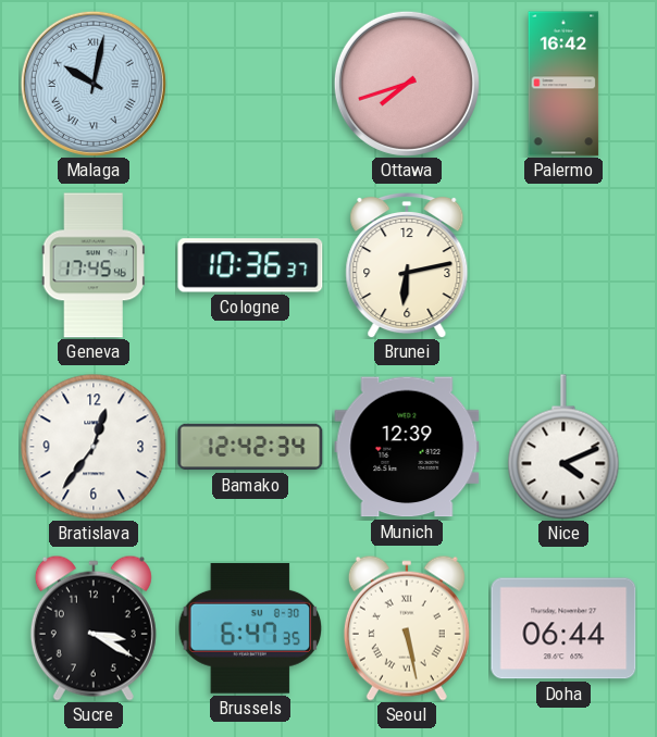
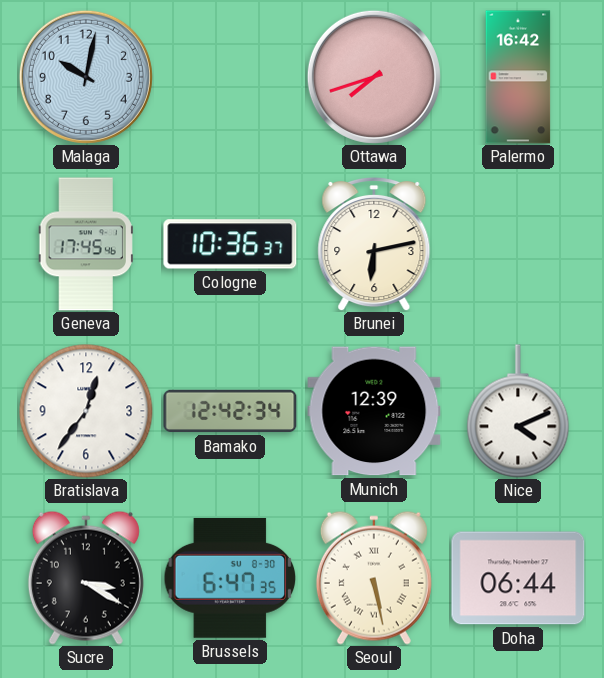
Malaga numerals: Roman -> Arabic (86, 77)
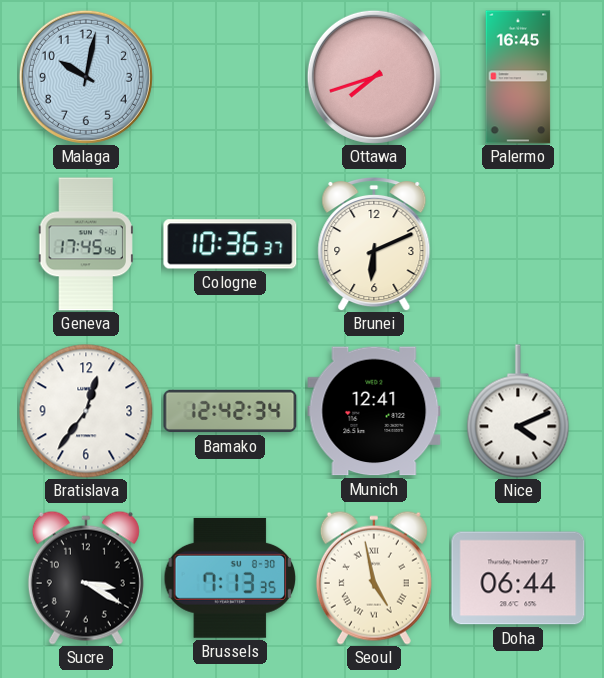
Palermo: 16:42 -> 16:45 (518, 77)
Brunei: 6:13 -> 6:11 (374, 244)
Munich: 12:39 -> 12:41 (374, 411)
Brussels: 6:47 -> 7:13 (230, 578)
Seoul: 5:28 -> 4:58 (374, 578)
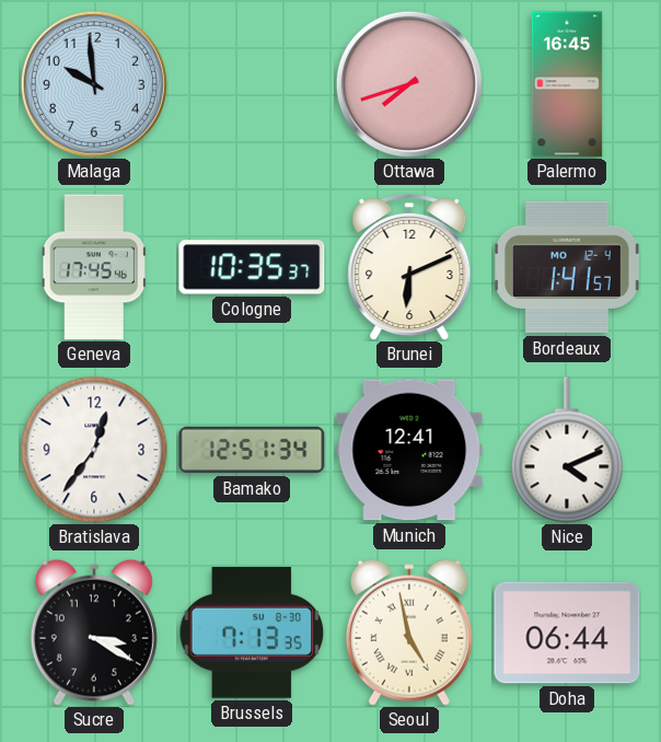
Malaga: 10:02 -> 9:59 (94, 84)
Cologne: 10:36 -> 10:35 (252, 267)
Bordeaux: none -> 1:41 (567, 267)
Bamako: 12:42 -> 12:51 (252, 450)
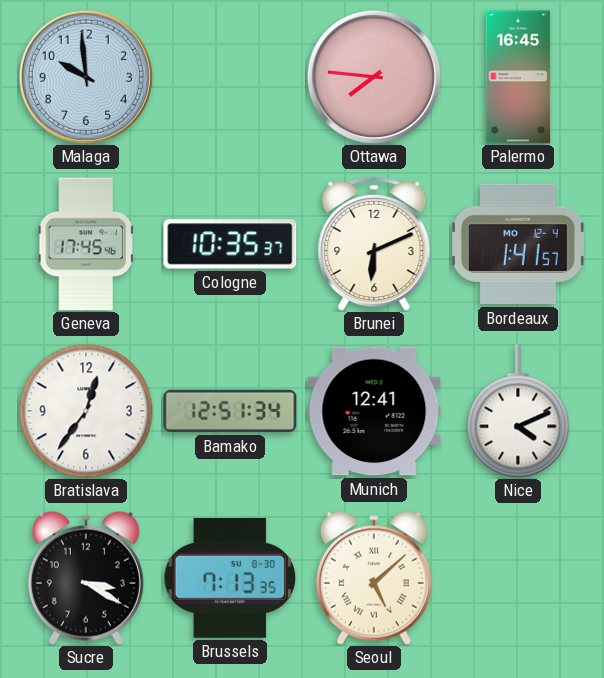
Ottawa: 7:42 -> 7:46 (374, 77)
Seoul: 4:58 -> 5:08 (374, 578)
Doha: 06:44 -> none (567, 633)
